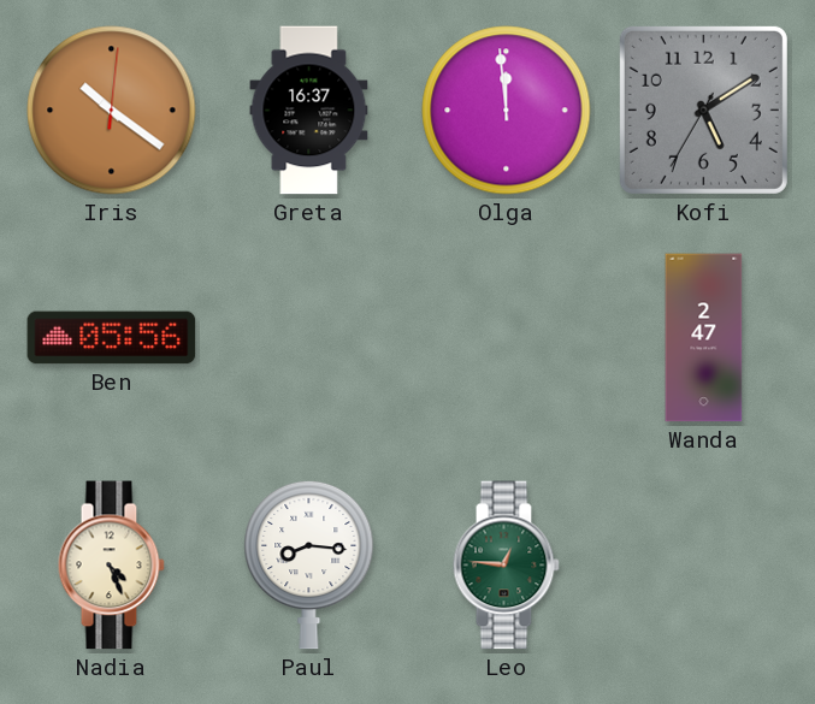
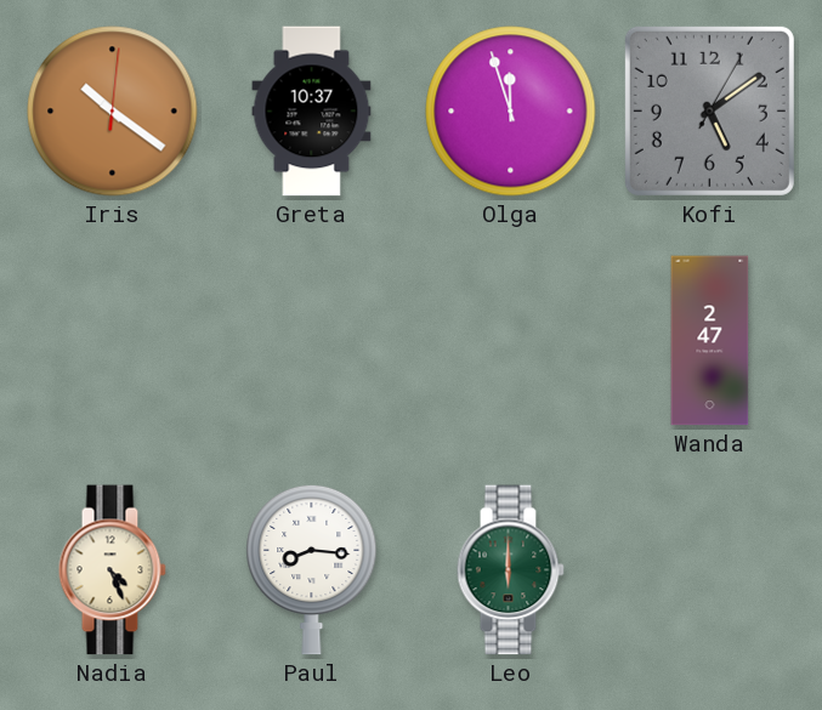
Greta: 16:37 -> 10:37 (312, 112)
Olga: 11:59 -> 11:57 (511, 112)
Kofi: 5:09:35 -> 5:09:05 (709, 110)
Ben: 05:56 -> none (112, 338)
Leo: 12:46 -> 6:00 (510, 570)
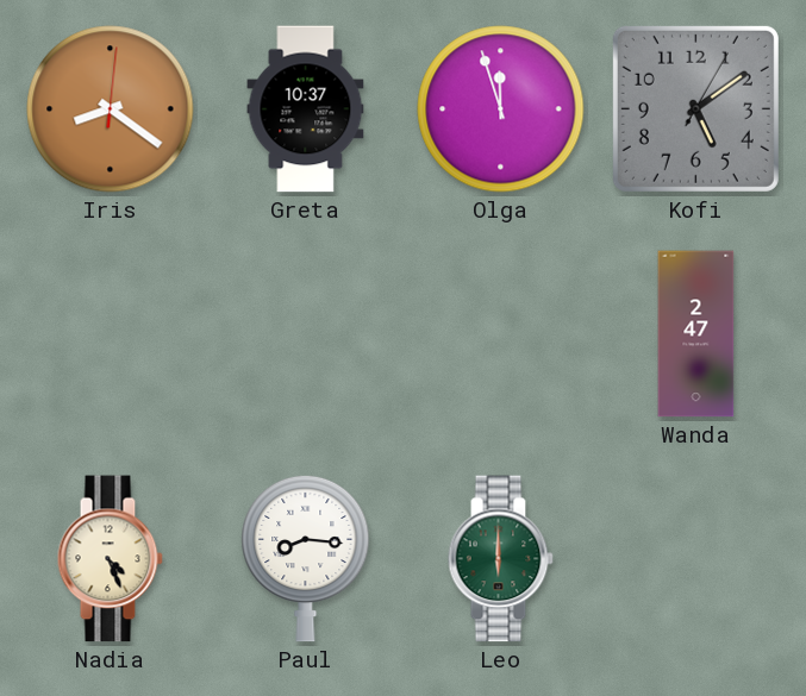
Iris: 10:21 -> 8:21 (111, 109)
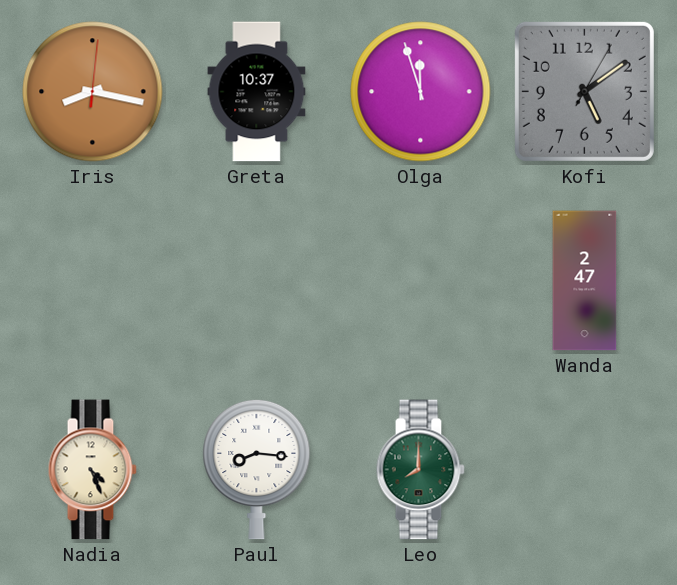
Iris: 8:21 -> 8:17 (93, 92)
Leo: 6:00 -> 8:00 (420, 470)
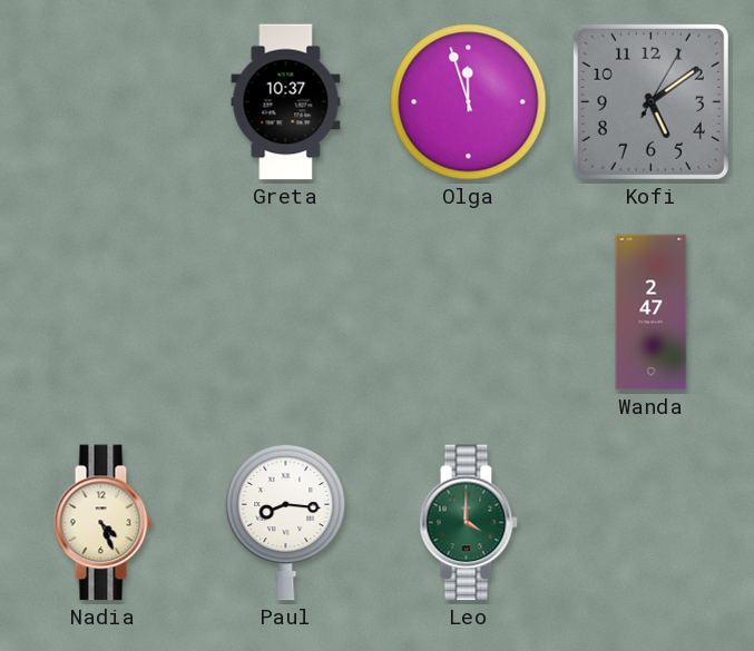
Iris: 8:17 -> none (93, 92)
Leo: 8:00 -> 4:00 (468, 523)
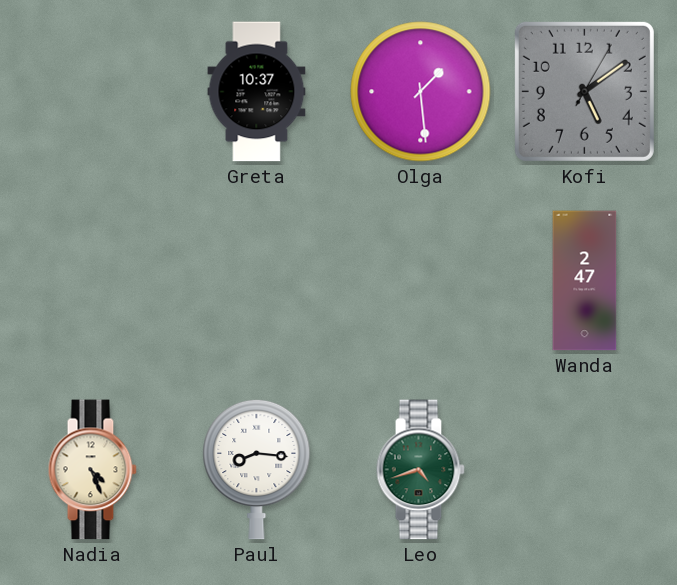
Olga: 11:57 -> 1:29 (421, 92)
Leo: 4:00 -> 4:42 (420, 470)
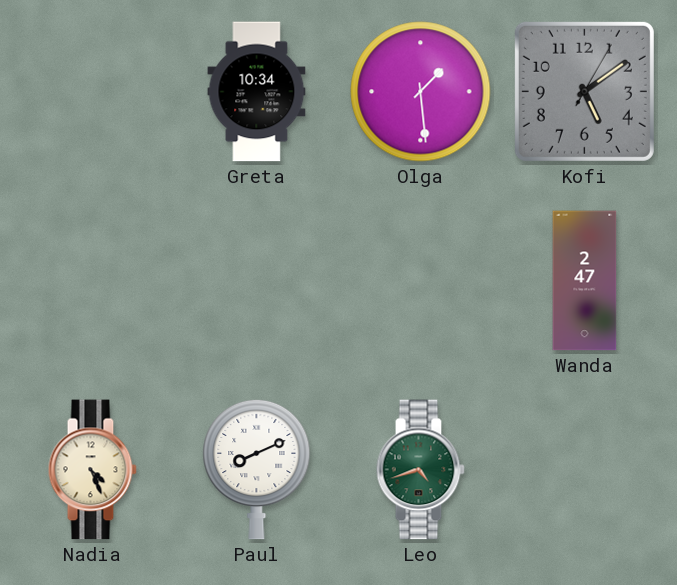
Greta: 10:37 -> 10:34 (257, 92)
Paul: 8:16 -> 8:11 (257, 469)
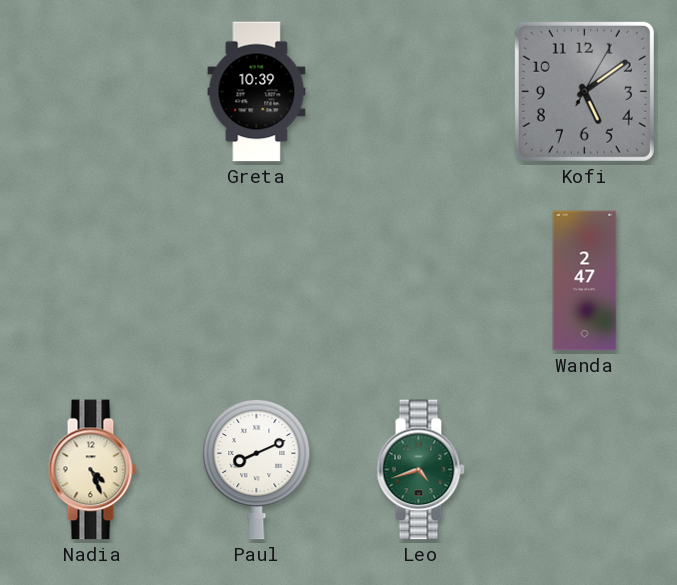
Greta: 10:34 -> 10:39 (257, 92)
Olga: 1:29 -> none (421, 92)
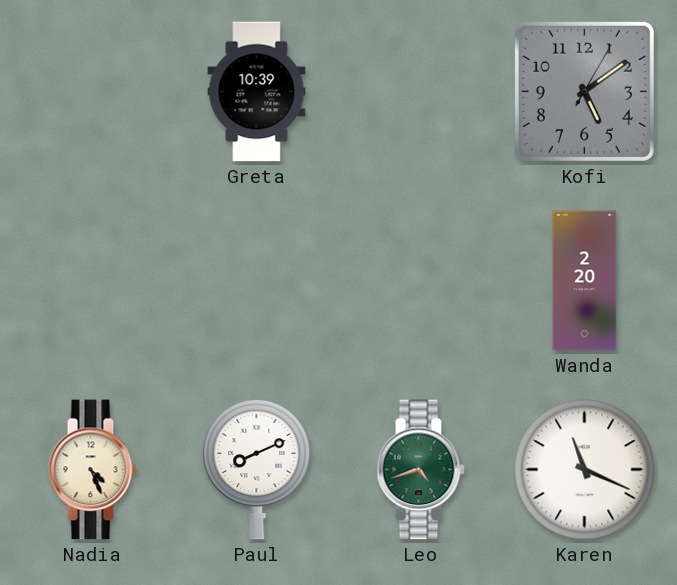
Wanda: 2:47 -> 2:20 (585, 281)
Karen: none -> 11:19 (585, 470)
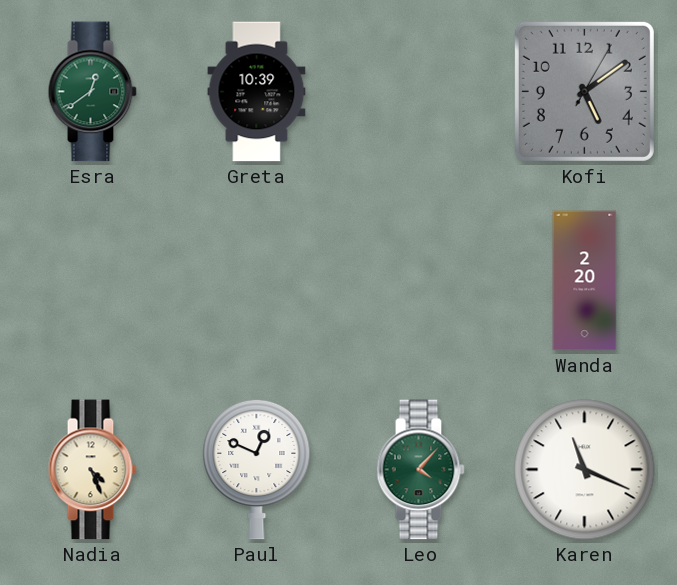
Esra: none -> 12:39 (92, 92)
Paul: 8:11 -> 12:49 (257, 469)
Leo: 4:42 -> 4:07 (420, 470)
